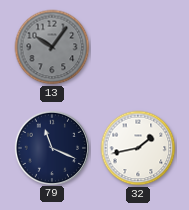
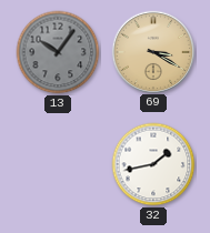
69: none -> 3:20 (152, 51)
79: 11:19 -> none (51, 147)
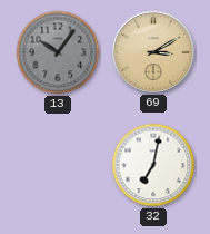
69: 3:20 -> 3:10 (152, 51)
32: 1:43 -> 7:02 (153, 165)
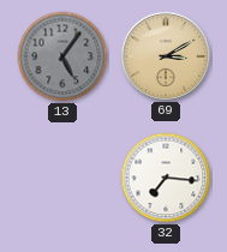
13: 10:06 -> 5:06 (62, 56)
32: 7:02 -> 7:16 (166, 178)
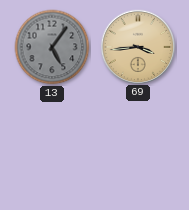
69: 3:10 -> 3:44 (137, 46)
32: 7:16 -> none (166, 178)
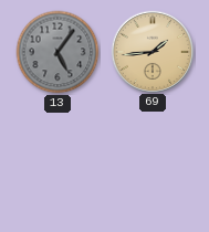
69: 3:44 -> 1:44 (151, 51)
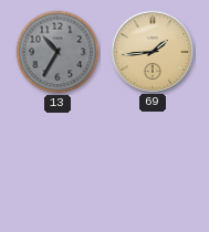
13: 5:06 -> 10:35 (58, 52)
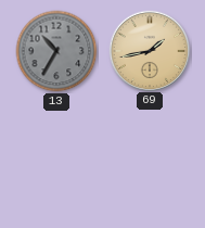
69: 1:44 -> 1:43 (149, 50)
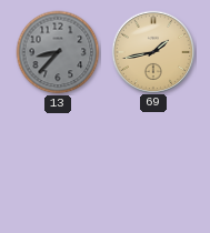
13: 10:35 -> 8:37 (58, 52)
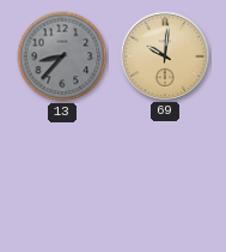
69: 1:43 -> 10:01 (164, 55)
